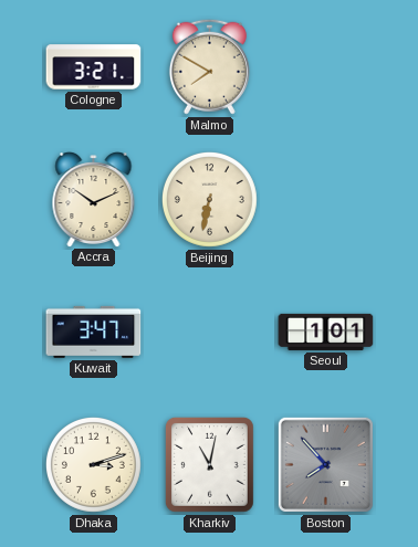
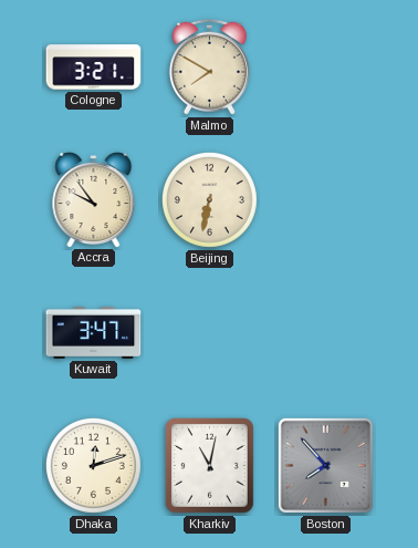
Accra: 10:11 -> 9:54 (94, 200)
Seoul: 1:01 -> none (326, 332)
Dhaka: 3:12 -> 12:12 (93, 465)
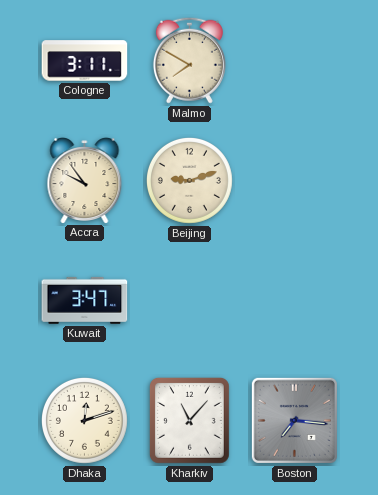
Cologne: 3:21 -> 3:11 (85, 61)
Beijing: 6:32 -> 9:12 (189, 180)
Kharkiv: 11:02 -> 11:07 (189, 420)
Boston: 7:53 -> 7:16 (294, 420)
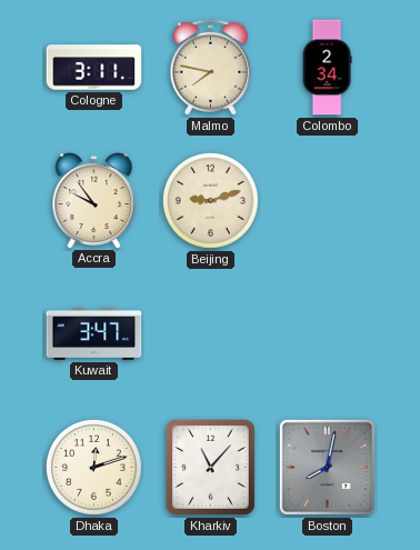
Malmo: 7:50 -> 7:47 (210, 67)
Colombo: none -> 2:34 (327, 68)
Boston: 7:16 -> 8:02 (327, 467)
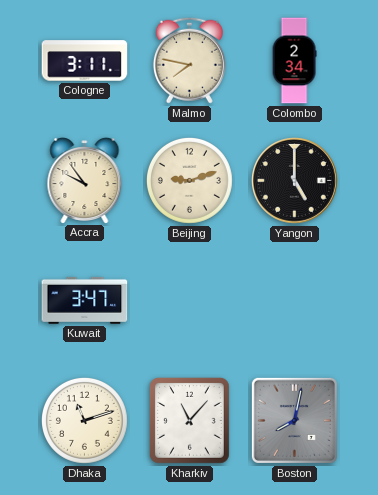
Yangon: none -> 5:00 (295, 181)
Dhaka: 12:12 -> 11:12 (84, 420)
